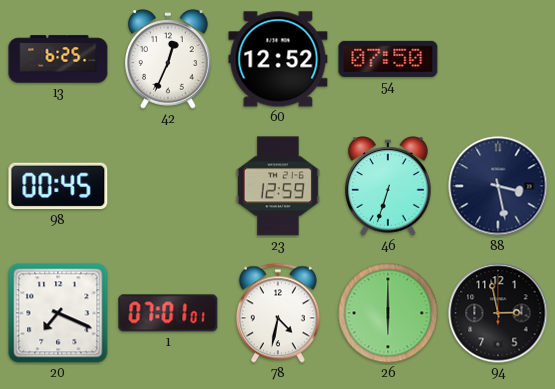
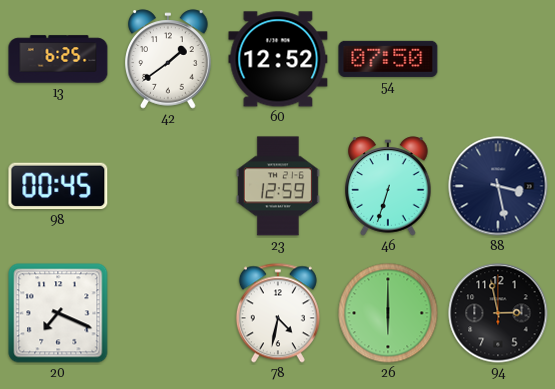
42: 12:34 -> 1:39 (168, 59)
1: 07:01 -> none (168, 313)
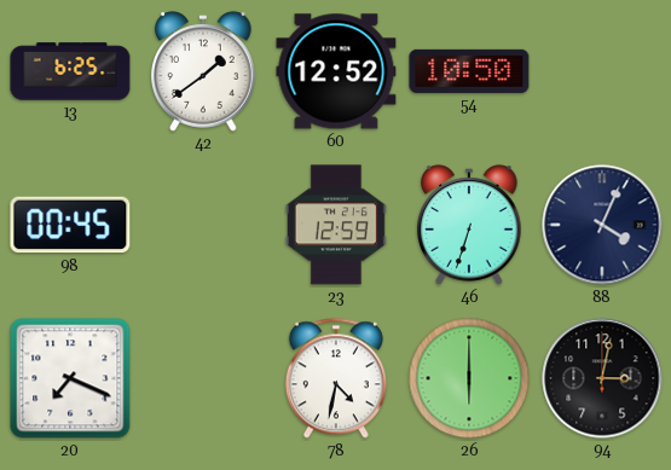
54: 07:50 -> 10:50 (469, 71)
88: 3:28 -> 4:04 (602, 225)
94: 2:58 -> 3:02 (602, 378)
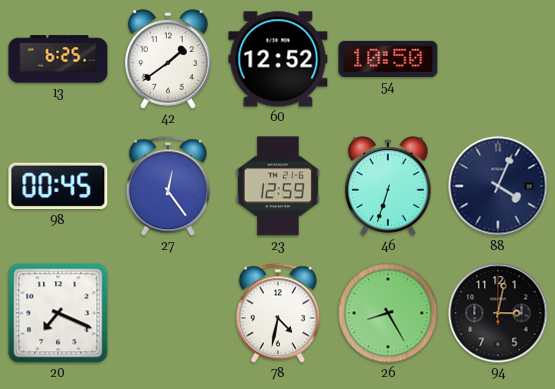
27: none -> 12:24 (168, 186)
26: 6:00 -> 8:25 (388, 313)
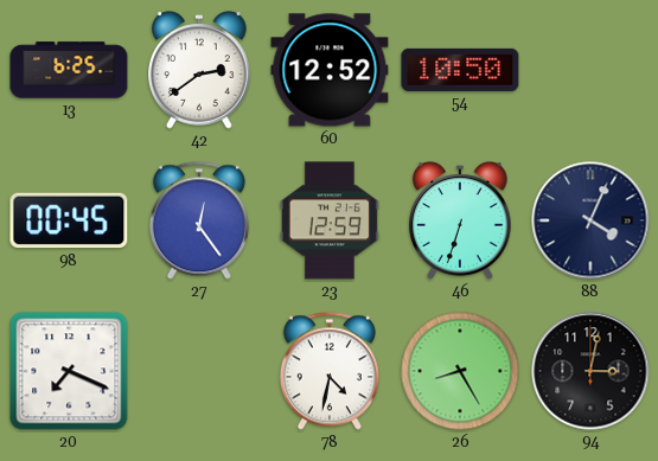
42: 1:39 -> 2:39 (199, 70)
